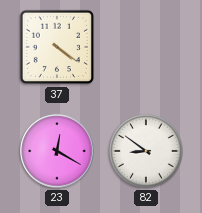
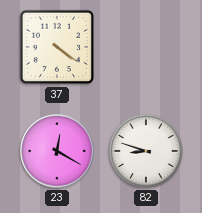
82: 8:51 -> 8:48 (146, 151)
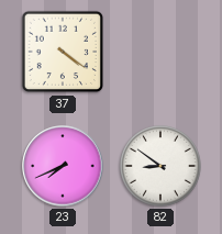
23: 12:20 -> 7:41 (63, 166)
82: 8:48 -> 8:51 (160, 166)
